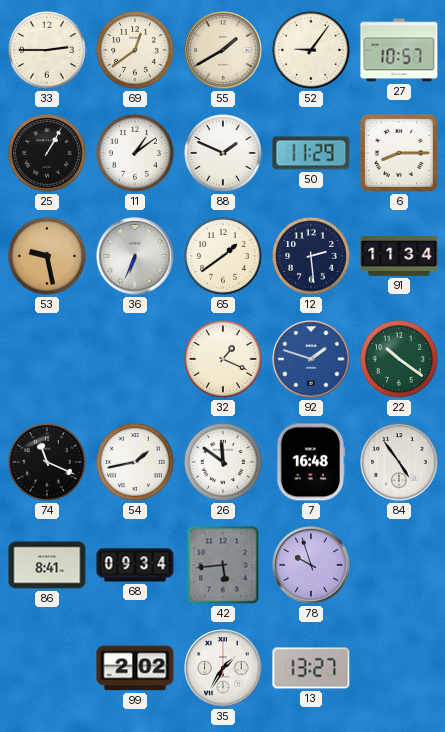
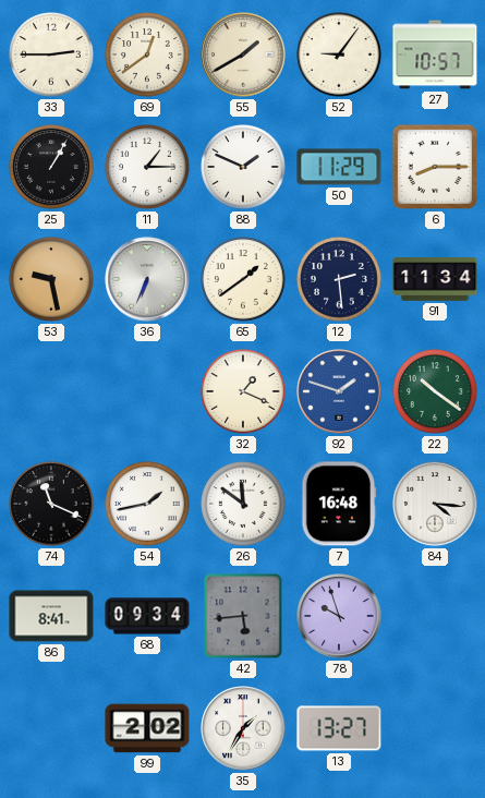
11: 1:09 -> 1:15 (147, 167)
84: 4:54 -> 4:16 (435, 504)
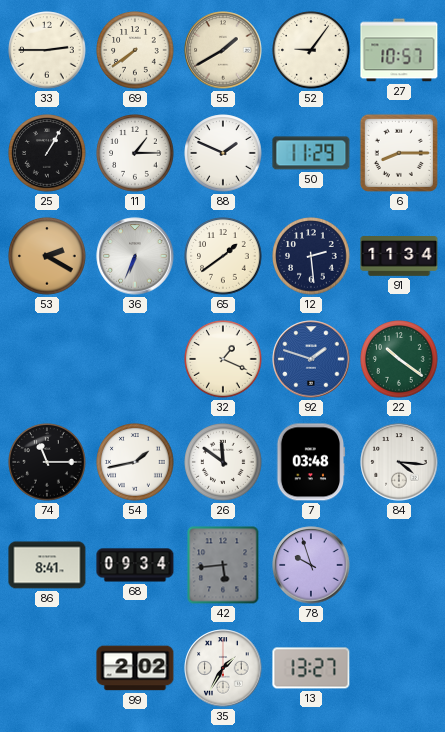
69: 12:39 -> 7:39 (135, 50)
53: 9:28 -> 2:20 (47, 256)
74: 11:19 -> 11:15 (47, 462)
7: 16:48 -> 03:48 (311, 462)
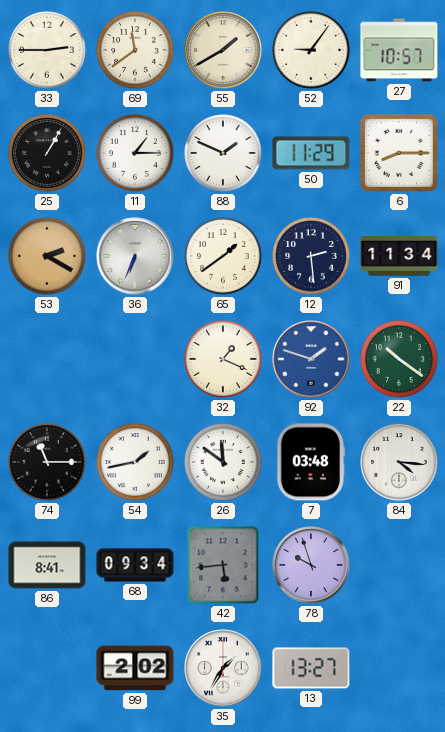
69: 7:39 -> 11:39 (135, 50)
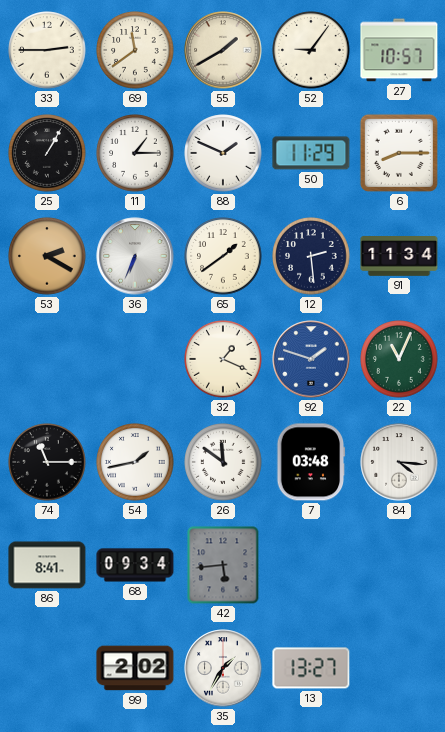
22: 10:21 -> 11:04 (399, 359)
78: 9:57 -> none (311, 565)
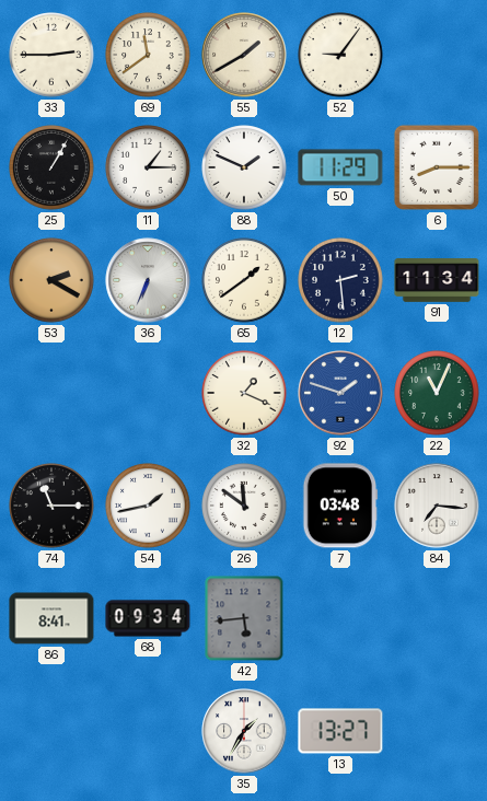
27: 10:57 -> none (399, 50)
84: 4:16 -> 7:16 (437, 506)
99: 2:02 -> none (135, 668)
